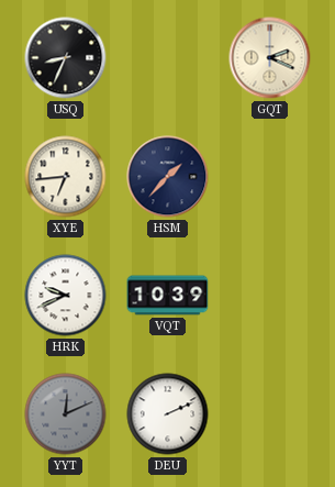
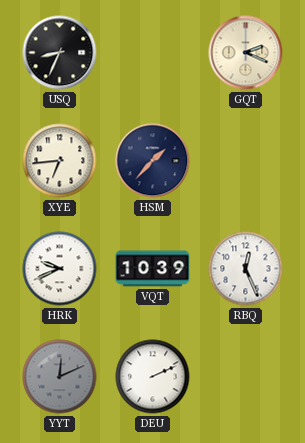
RBQ: none -> 12:26 (246, 269)
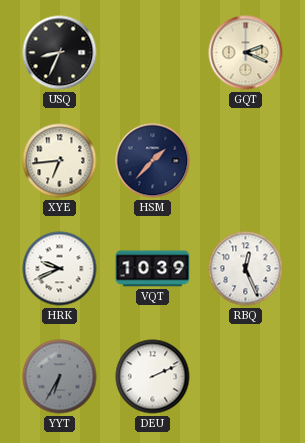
YYT: 12:11 -> 6:35 (60, 377)
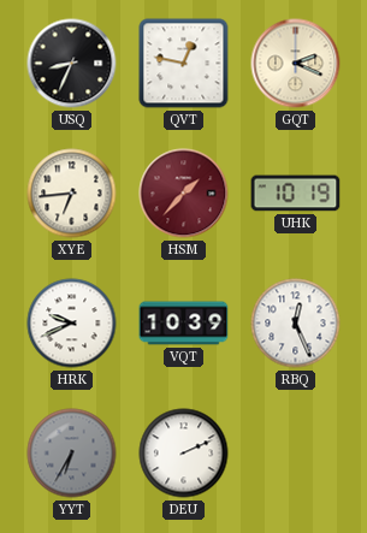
QVT: none -> 12:47 (184, 64)
HSM dial: navy -> burgundy (184, 194)
UHK: none -> 10:19 (296, 194)
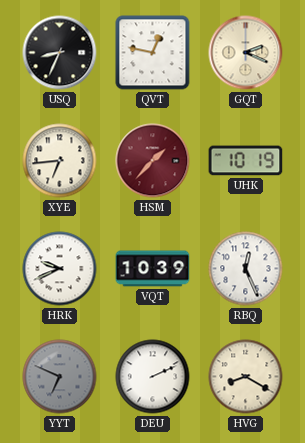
YYT: 6:35 -> 6:49 (60, 377)
HVG: none -> 8:20 (246, 377)
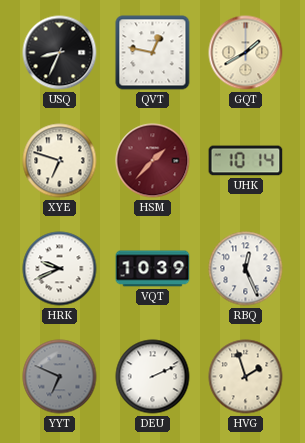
GQT: 2:19 -> 1:40 (246, 53)
XYE: 6:44 -> 6:48 (60, 161)
UHK: 10:19 -> 10:14 (246, 161)
HVG: 8:20 -> 1:57 (246, 377)
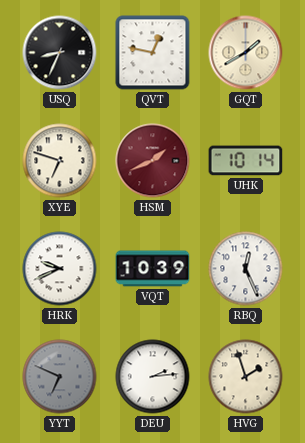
HSM: 1:37 -> 1:41 (153, 161)
DEU: 2:11 -> 2:14 (153, 377)
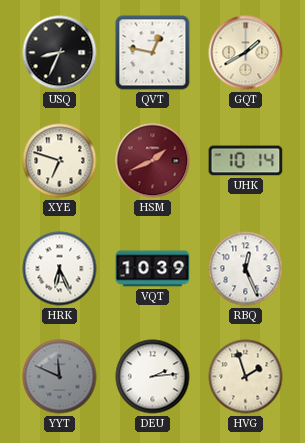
HRK: 9:41 -> 6:26 (60, 269)
YYT: 6:49 -> 11:49 (60, 377)
